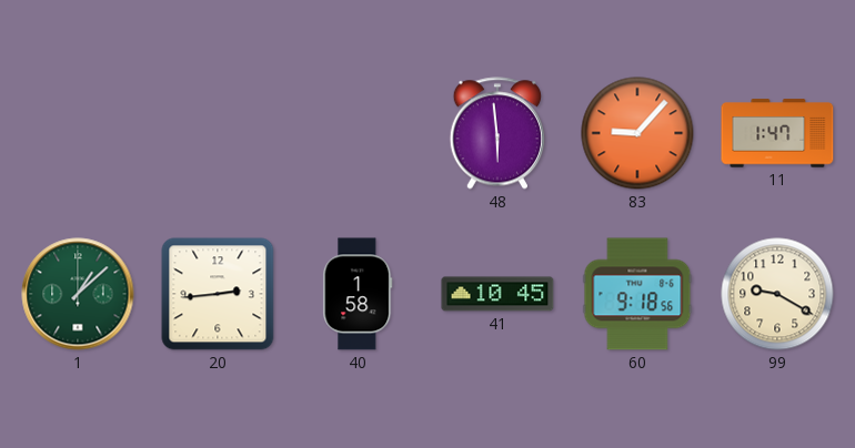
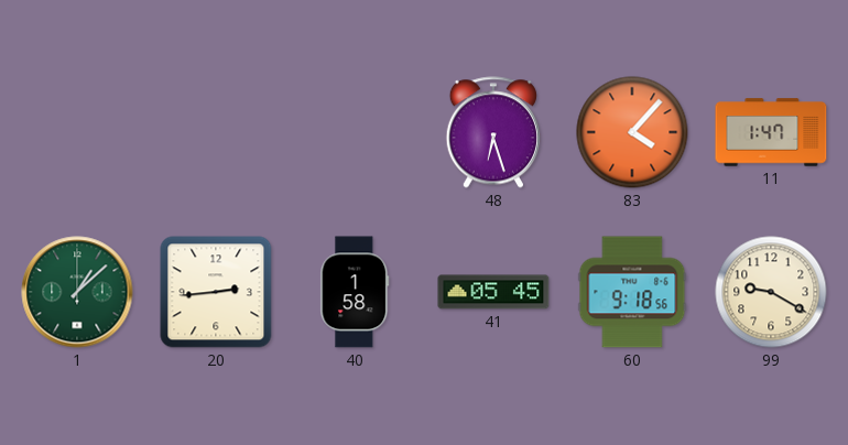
48: 5:59 -> 6:27 (492, 132)
83: 9:07 -> 4:07 (632, 132)
41: 10:45 -> 05:45 (493, 292)
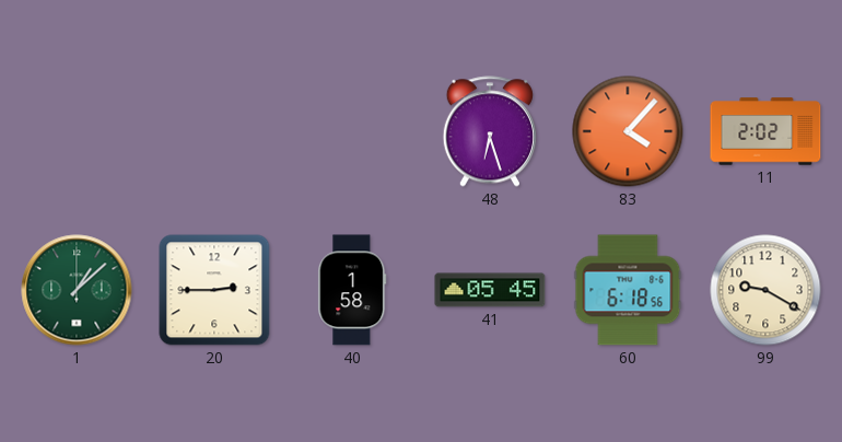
11: 1:47 -> 2:02 (765, 131)
20: 2:44 -> 2:45 (214, 290)
60: 9:18 -> 6:18 (628, 290)
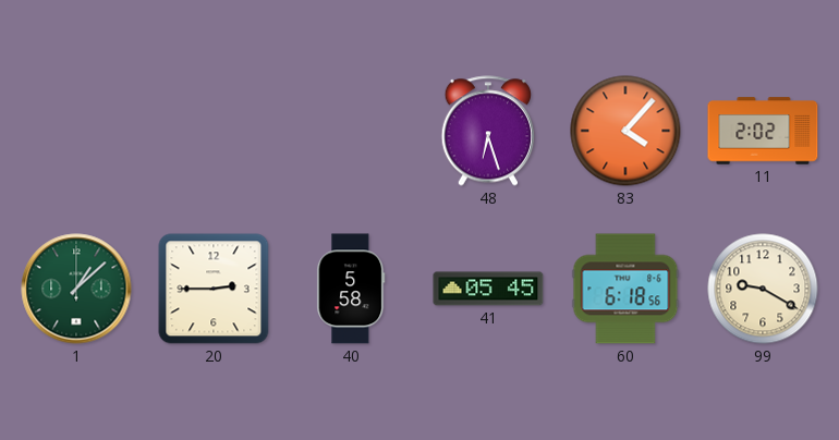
40: 1:58 -> 5:58 (351, 289)
